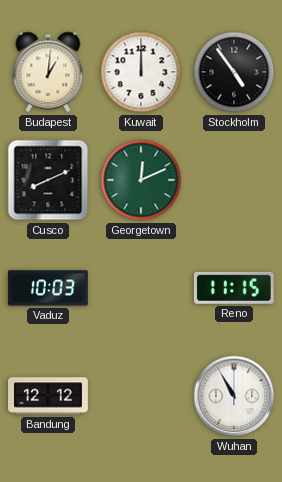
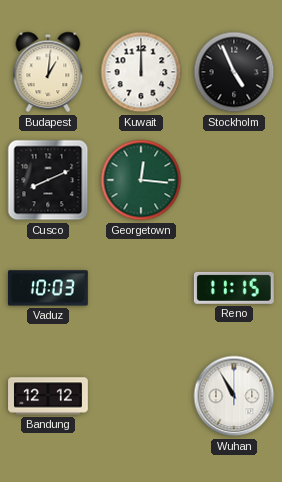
Stockholm: 4:54 -> 4:56 (234, 72)
Georgetown: 12:11 -> 12:16 (141, 180)
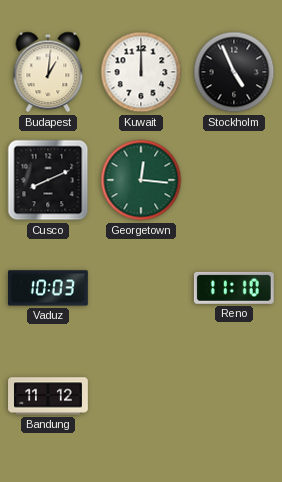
Reno: 11:15 -> 11:10 (234, 288)
Bandung: 12:12 -> 11:12 (48, 396)
Wuhan: 10:55 -> none (234, 396)
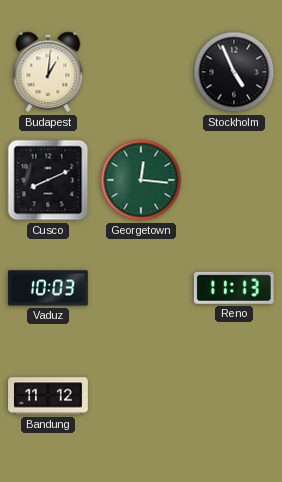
Kuwait: 12:00 -> none (141, 72)
Reno: 11:10 -> 11:13 (234, 288)
